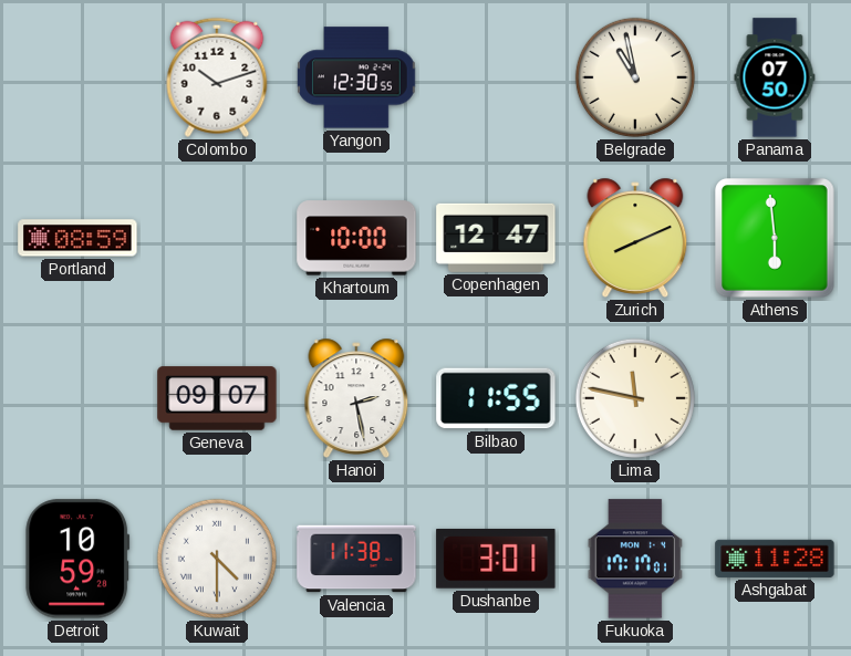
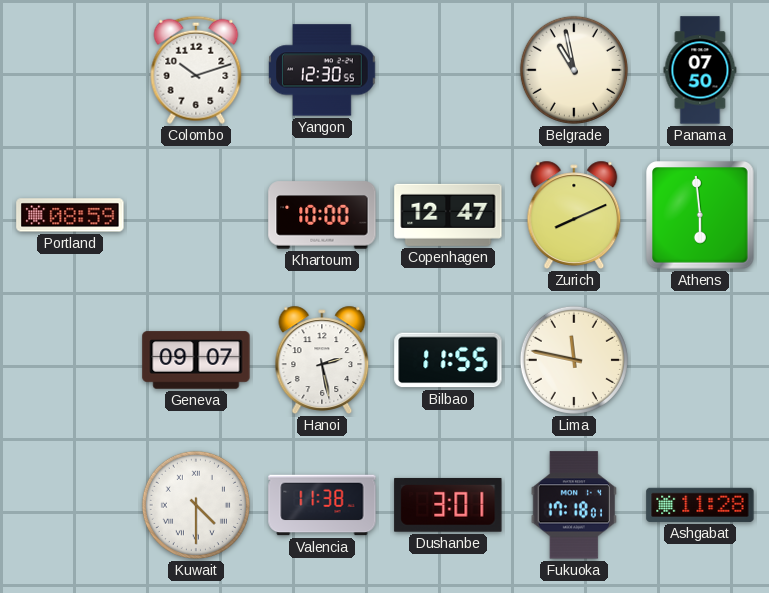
Detroit: 10:59 -> none (77, 559)
Fukuoka: 17:17 -> 17:18 (574, 505)
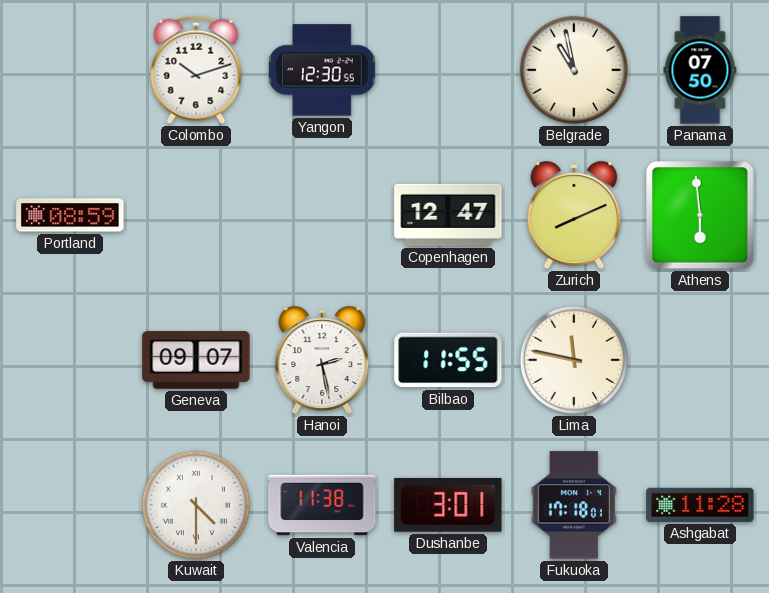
Khartoum: 10:00 -> none (322, 215)
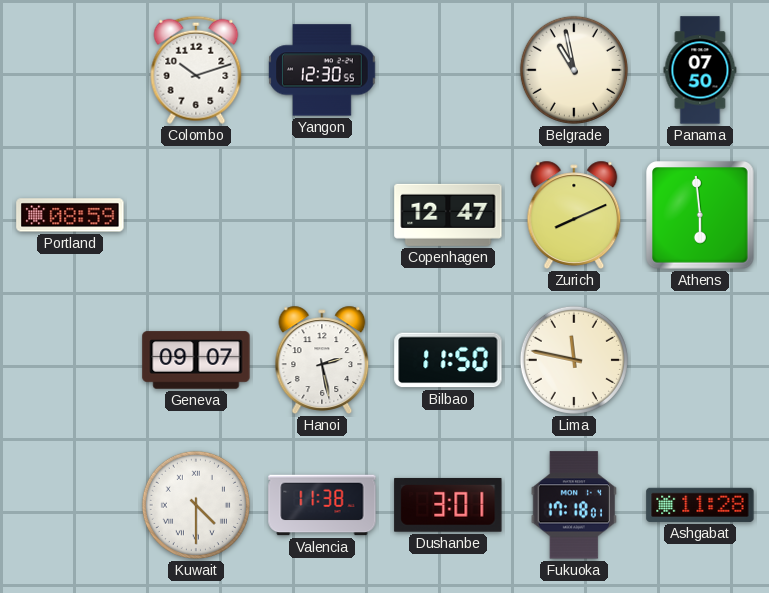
Bilbao: 11:55 -> 11:50 (448, 360)
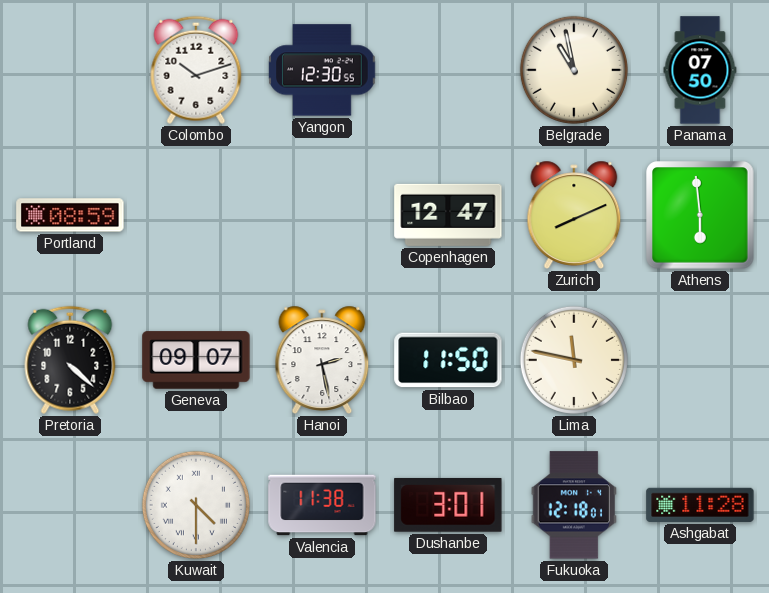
Pretoria: none -> 4:22 (70, 360)
Fukuoka: 17:18 -> 12:18 (574, 505)
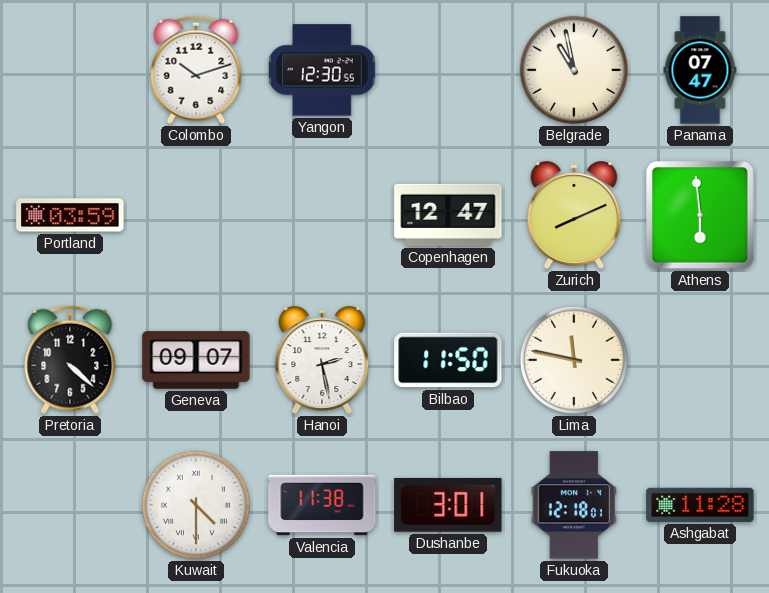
Panama: 07:50 -> 07:47 (700, 70)
Portland: 08:59 -> 03:59 (70, 215)
